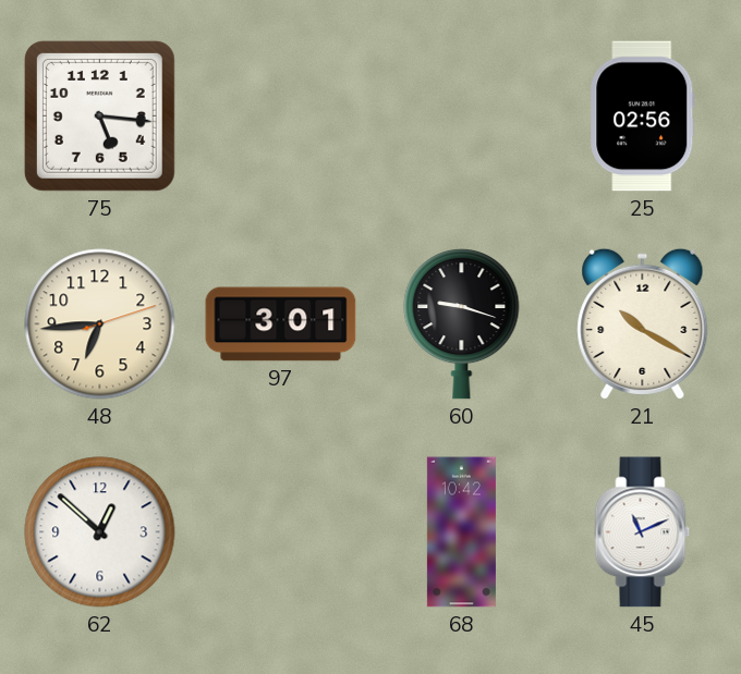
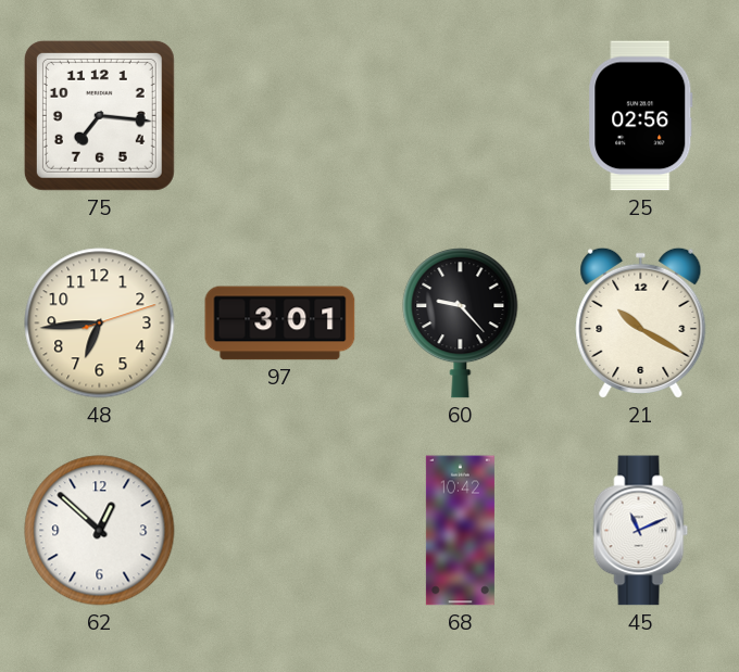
75: 5:16 -> 7:16 (99, 115)
60: 9:18 -> 9:23 (461, 322)
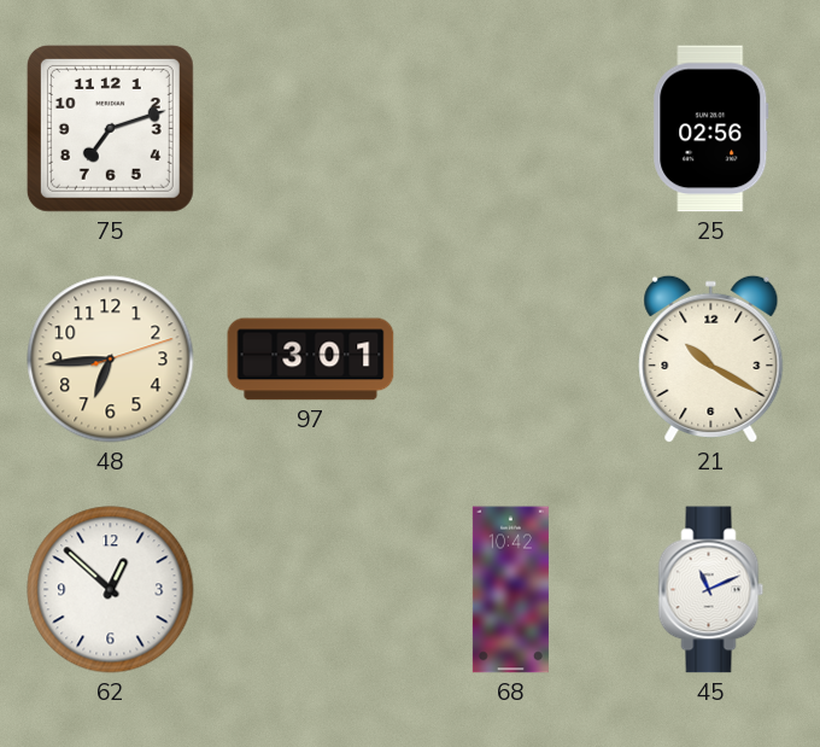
75: 7:16 -> 7:12 (110, 128)
60: 9:23 -> none (461, 322)
